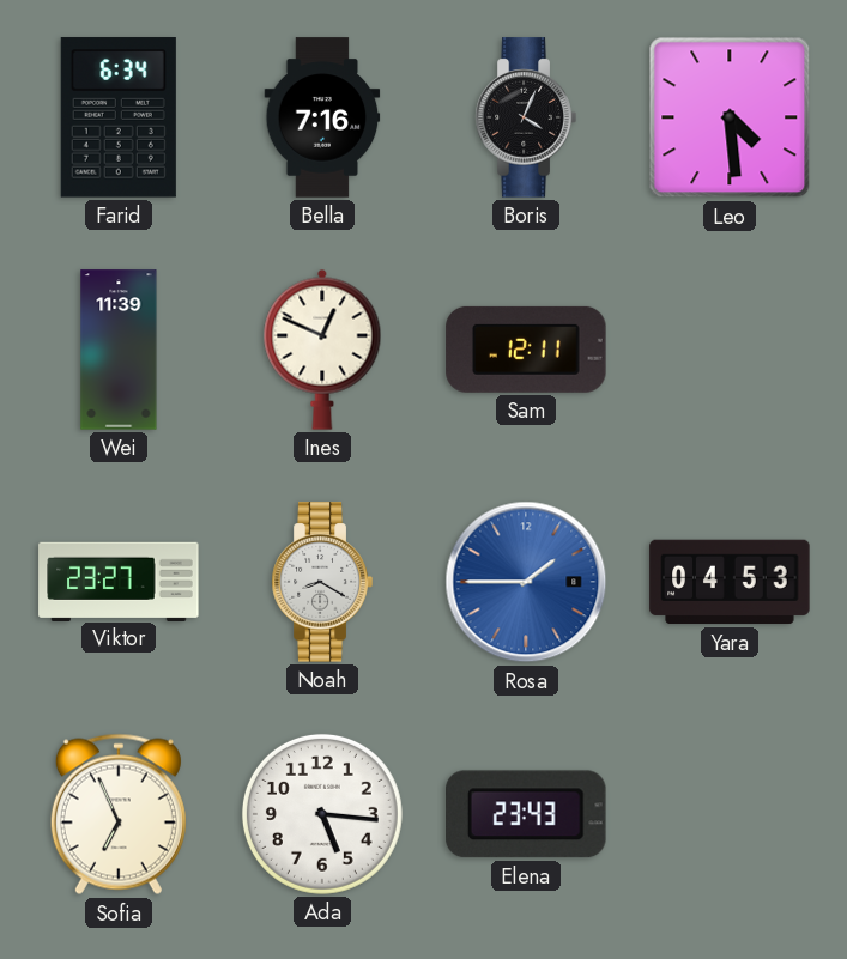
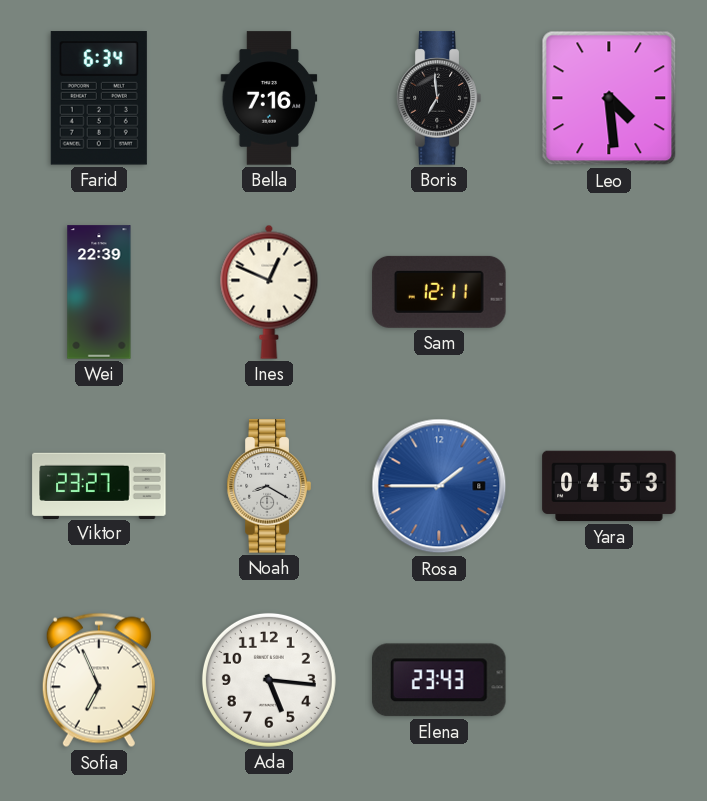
Boris: 4:04 -> 6:59 (439, 98)
Wei: 11:39 -> 22:39 (99, 292)
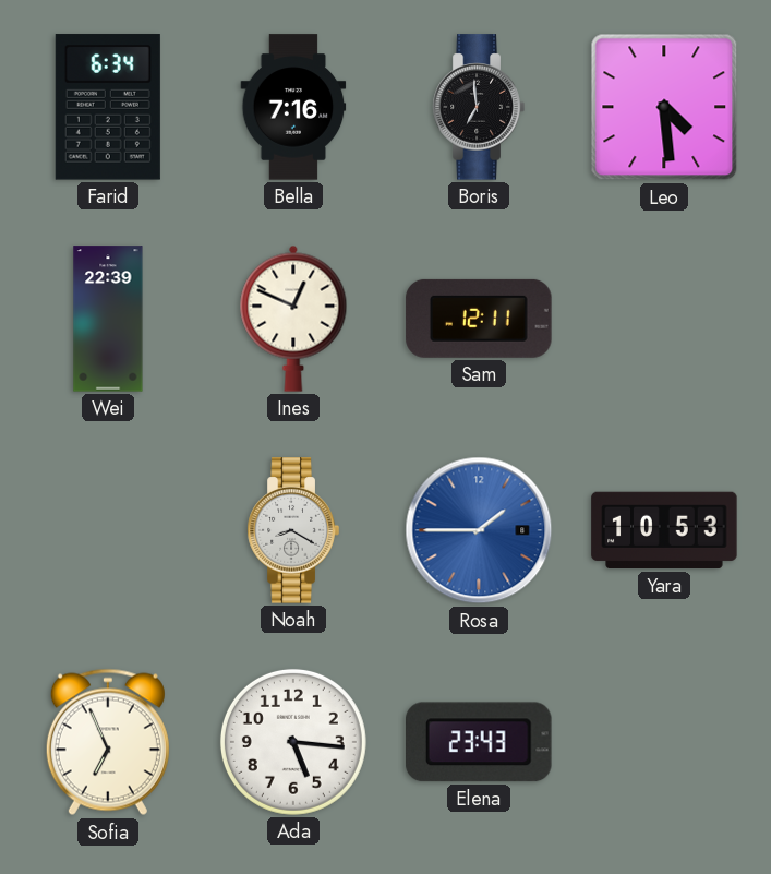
Viktor: 23:27 -> none (99, 485)
Yara: 04:53 -> 10:53 (664, 530)
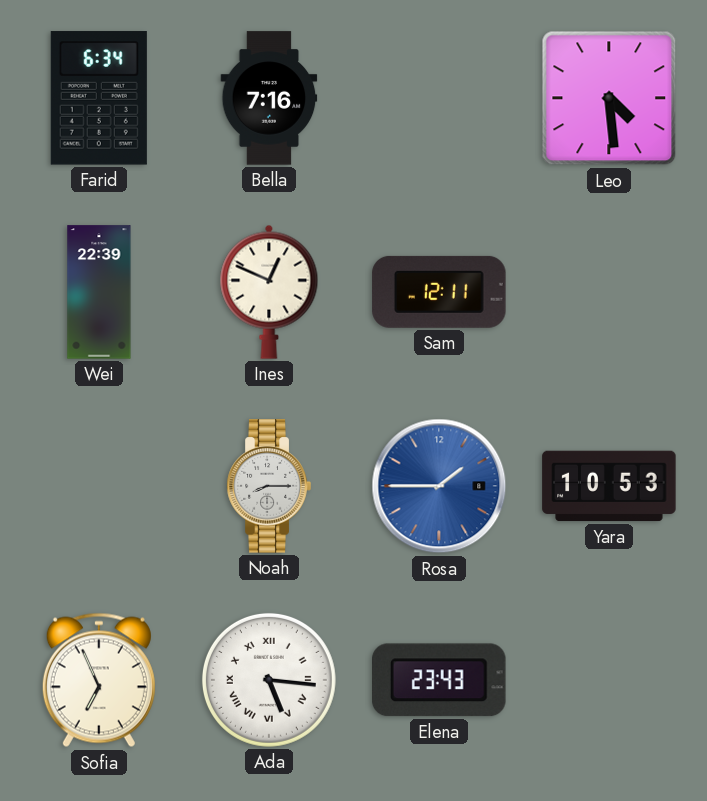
Boris: 6:59 -> none (479, 107)
Noah: 8:20 -> 8:15 (269, 486)
Ada numerals: Arabic -> Roman (269, 680)
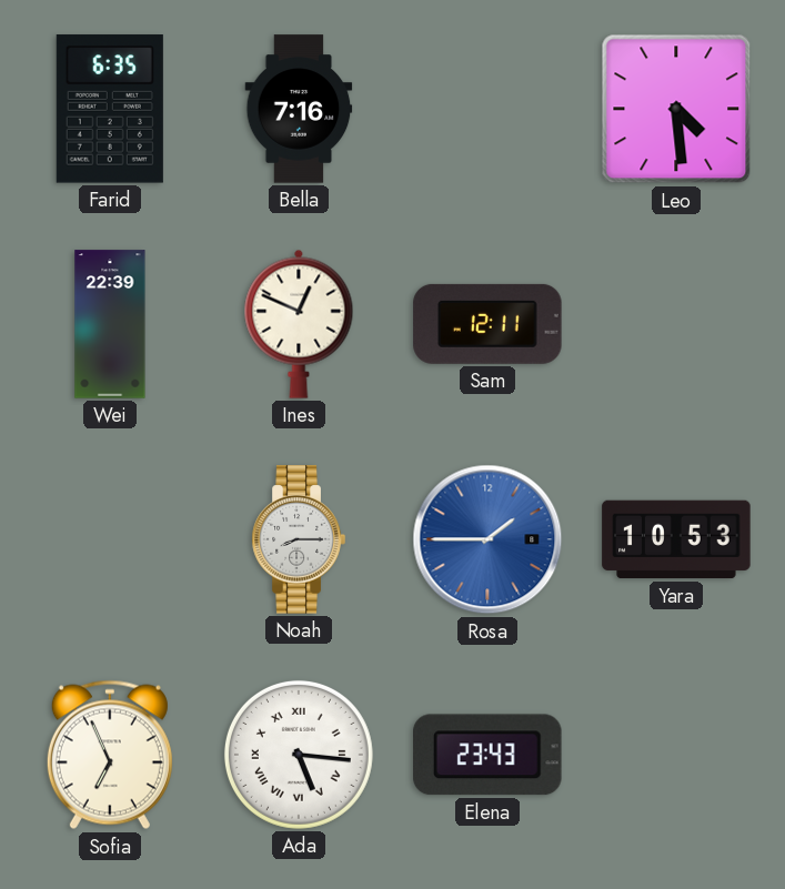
Farid: 6:34 -> 6:35 (110, 109)
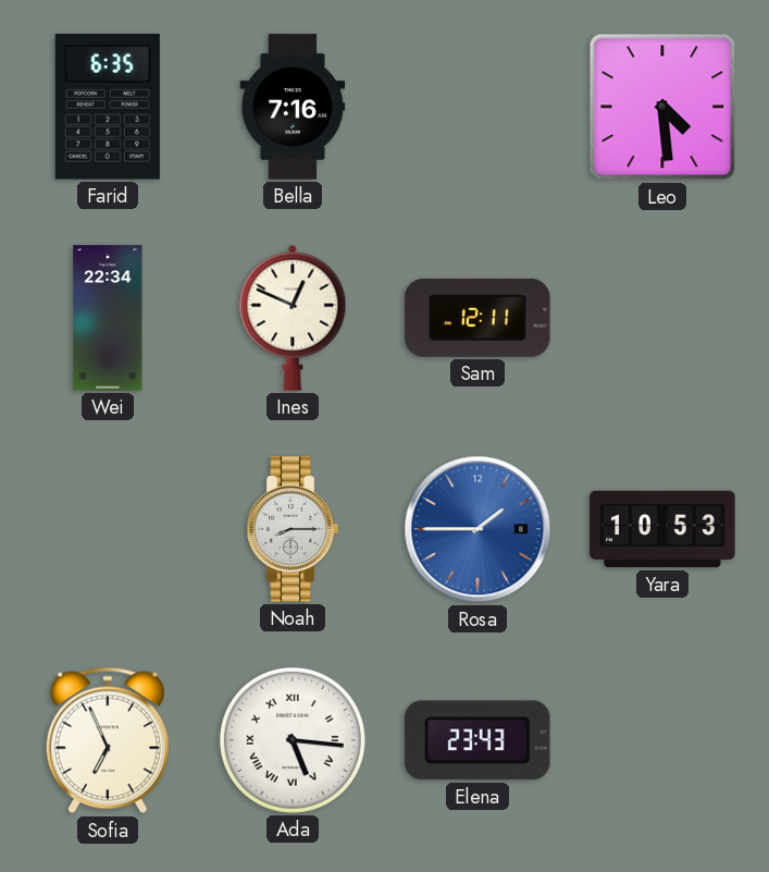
Wei: 22:39 -> 22:34 (108, 318)
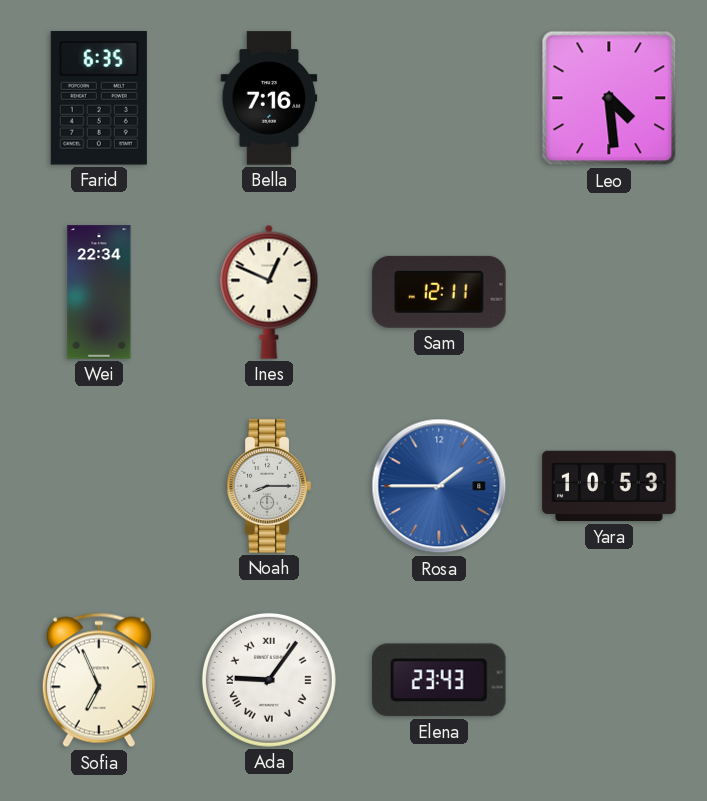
Ada: 5:16 -> 9:06 (269, 680)
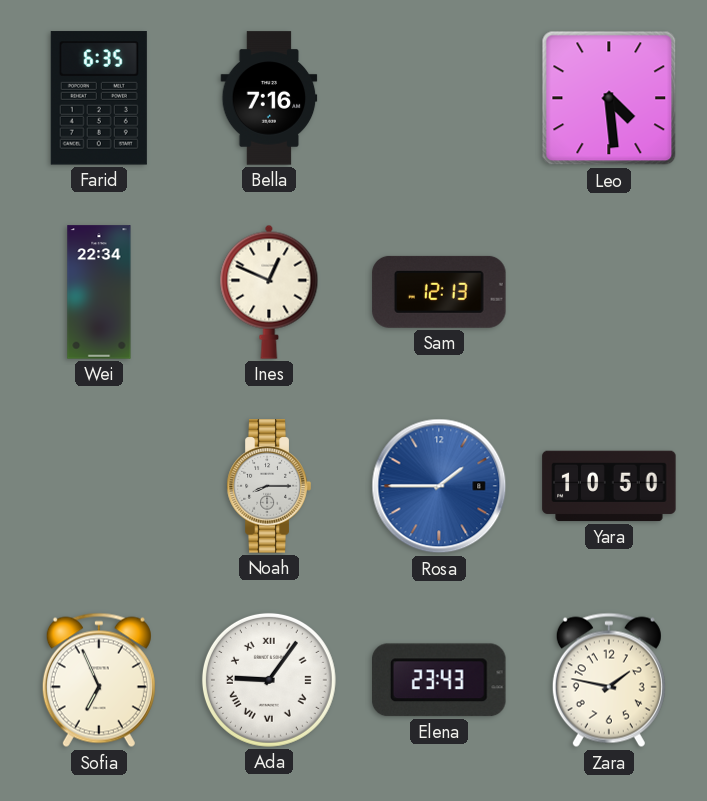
Sam: 12:11 -> 12:13 (439, 292)
Yara: 10:53 -> 10:50 (609, 486)
Zara: none -> 1:47 (609, 680)
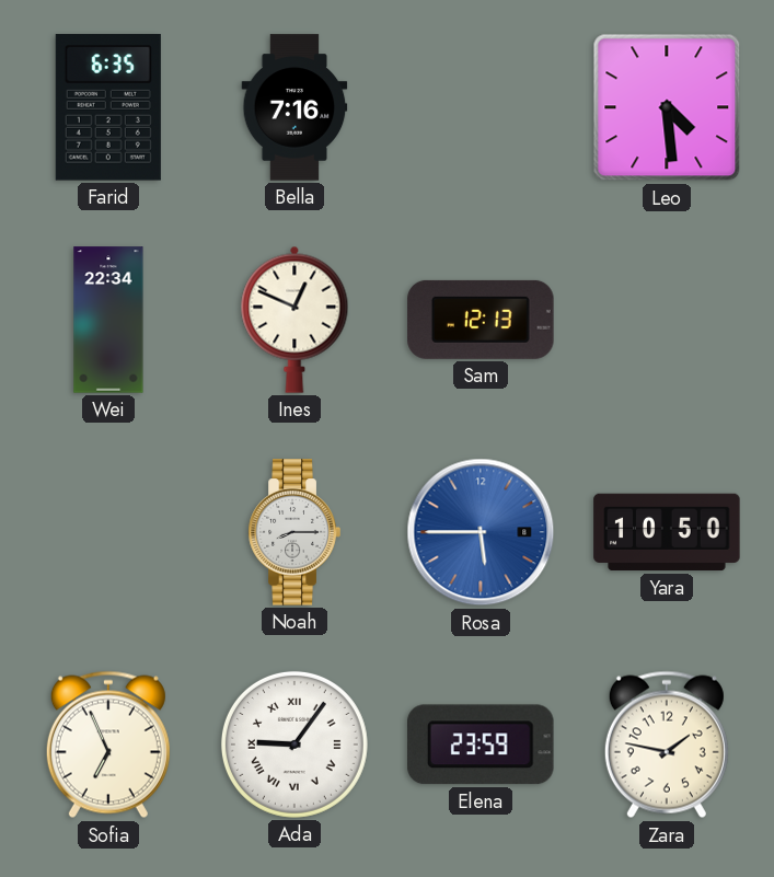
Rosa: 1:45 -> 5:45 (481, 532)
Elena: 23:43 -> 23:59 (482, 745)
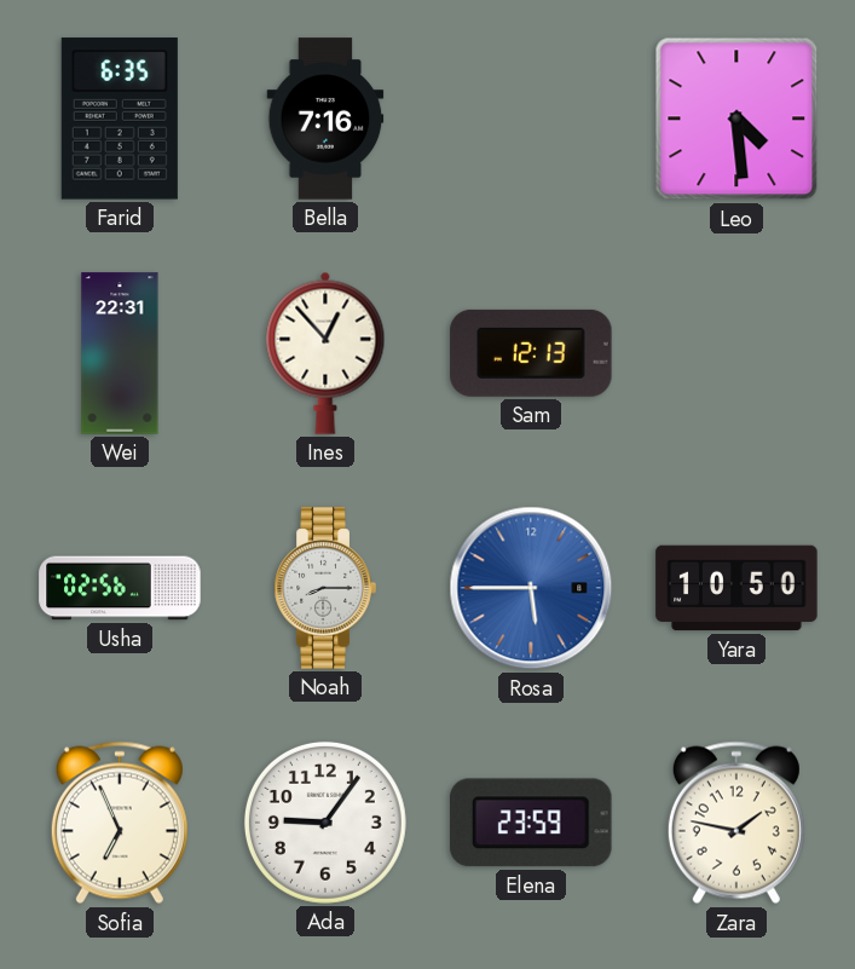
Wei: 22:34 -> 22:31 (120, 353)
Ines: 12:49 -> 12:53 (325, 353)
Usha: none -> 02:56 (120, 588)
Ada numerals: Roman -> Arabic (325, 823)
